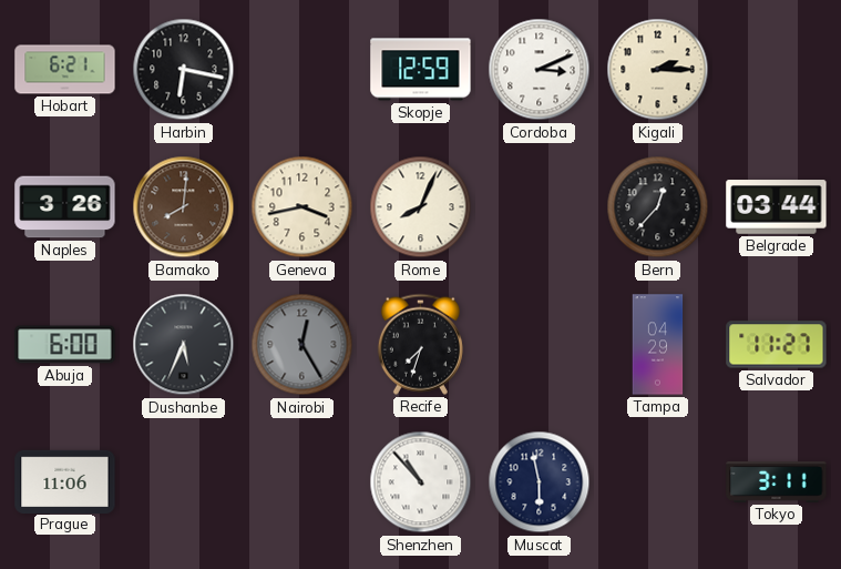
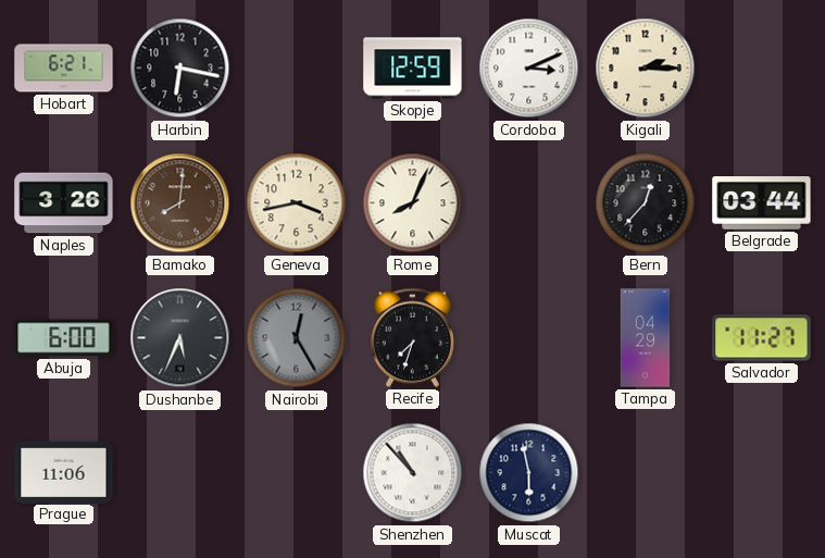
Tokyo: 3:11 -> none (777, 481)
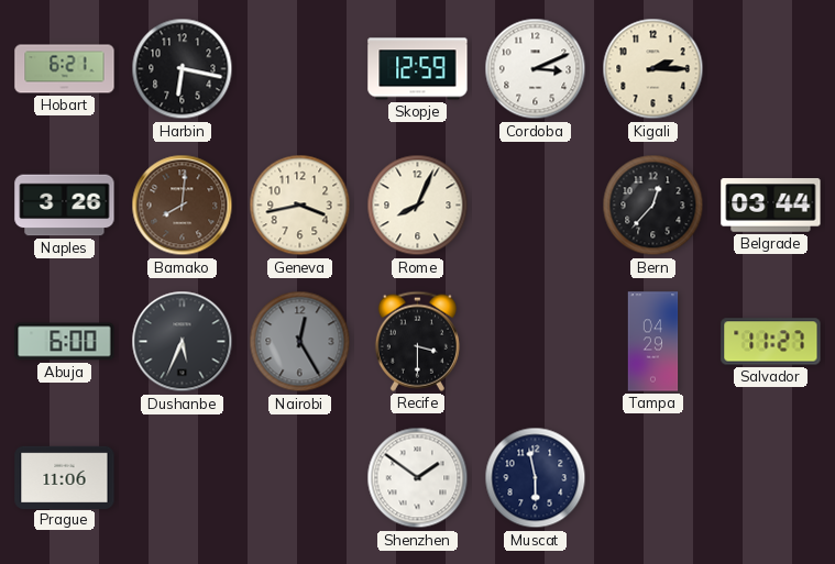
Recife: 7:33 -> 3:30 (417, 341)
Shenzhen: 10:53 -> 1:51 (418, 478)
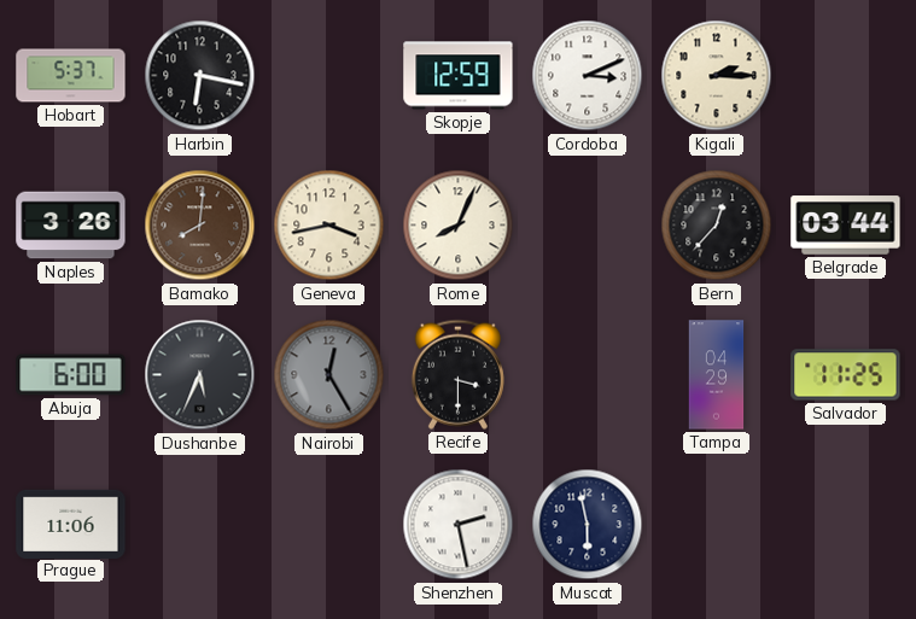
Hobart: 6:21 -> 5:37 (71, 76)
Salvador: 11:27 -> 11:25 (846, 375)
Shenzhen: 1:51 -> 2:28 (459, 525)
